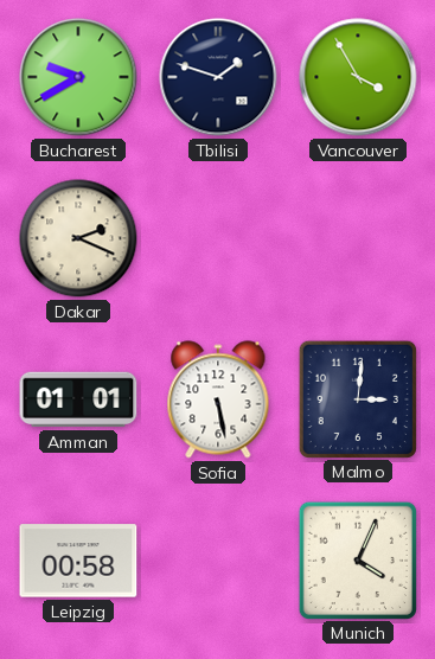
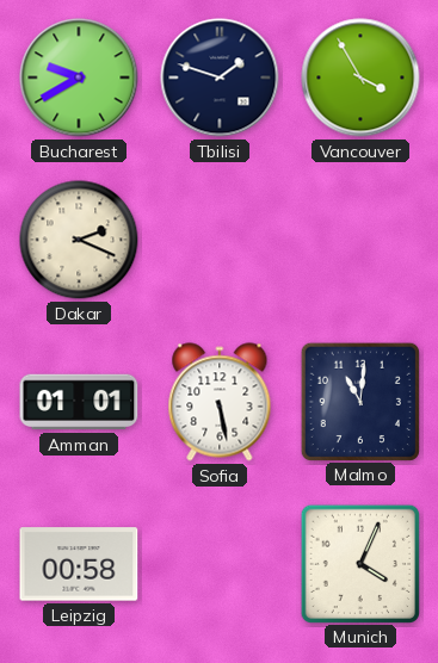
Malmo: 3:01 -> 11:01 (359, 401)
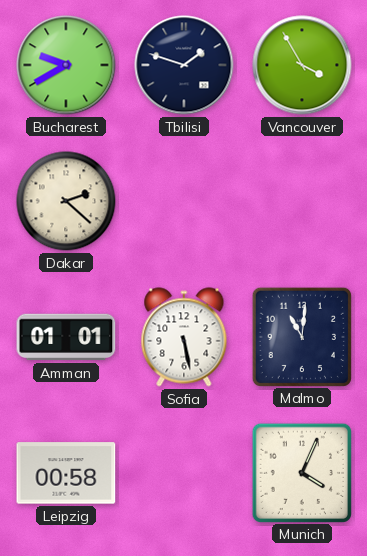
Dakar: 2:19 -> 2:22 (66, 201)
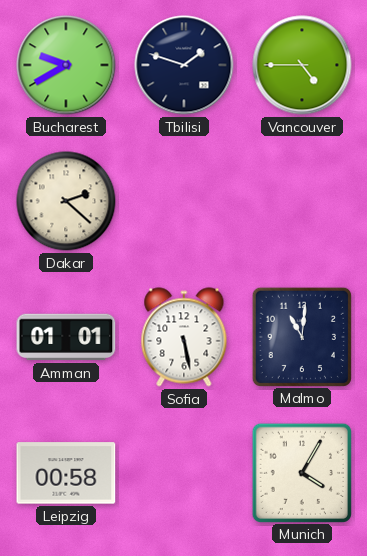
Vancouver: 3:55 -> 4:45 (302, 65)
Munich: 4:04 -> 4:05 (301, 472)
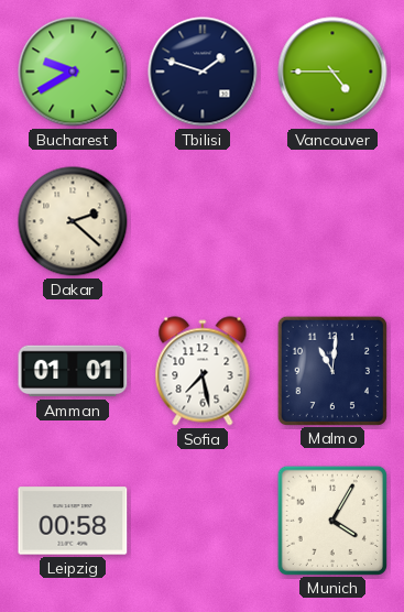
Sofia: 5:28 -> 7:28 (203, 371)
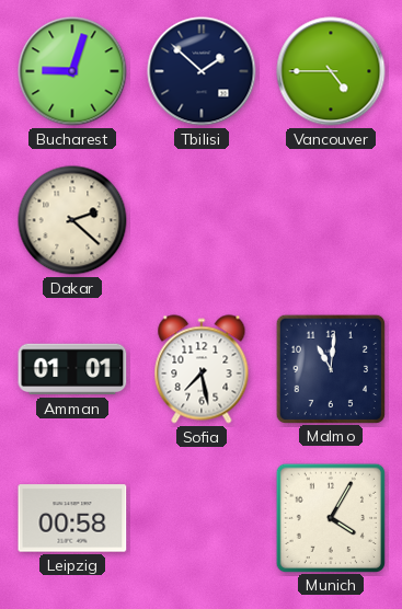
Bucharest: 9:40 -> 9:03 (72, 71)
Tbilisi: 1:48 -> 1:52 (202, 71)
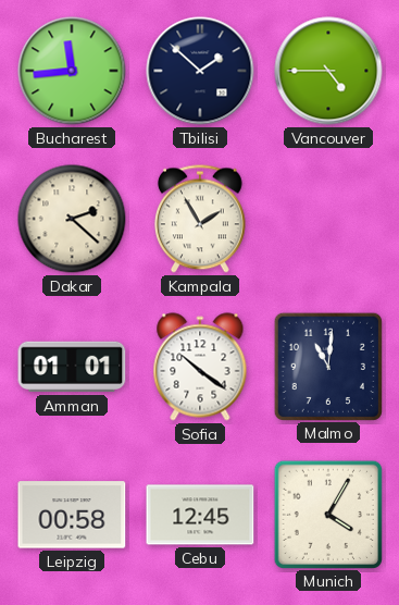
Bucharest: 9:03 -> 11:44 (72, 71)
Kampala: none -> 1:55 (200, 219)
Sofia: 7:28 -> 10:21 (200, 367)
Cebu: none -> 12:45 (200, 515)
